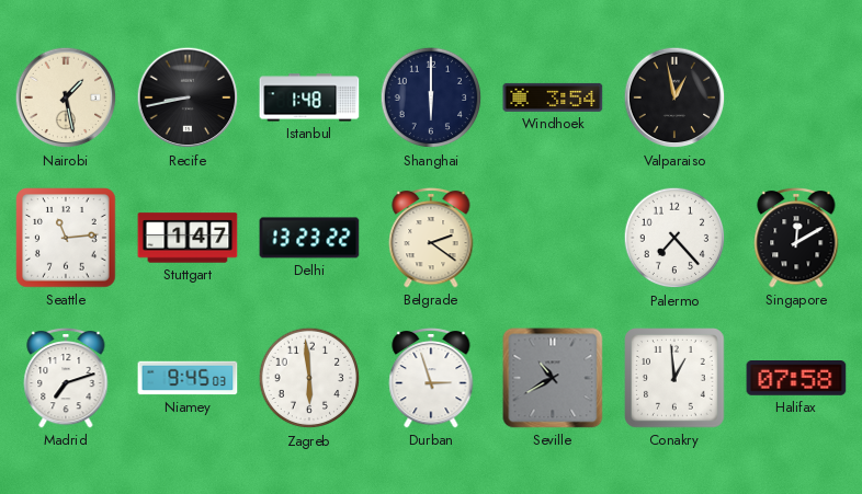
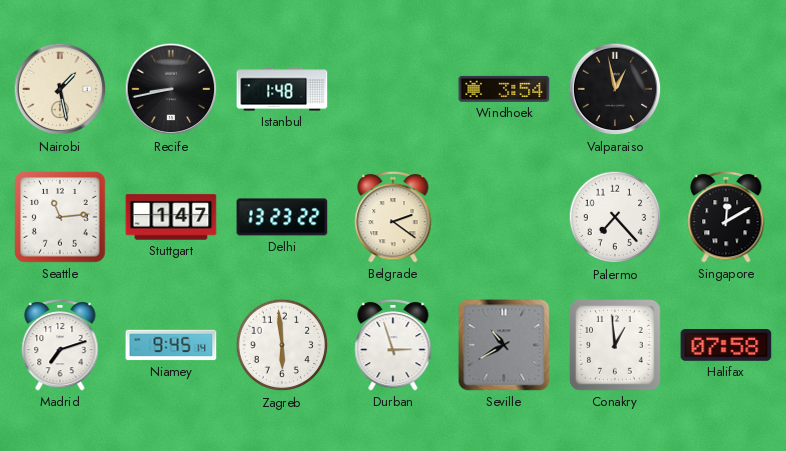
Shanghai: 6:00 -> none (431, 97)
Niamey: 9:45:03 -> 9:45:14 (171, 345)
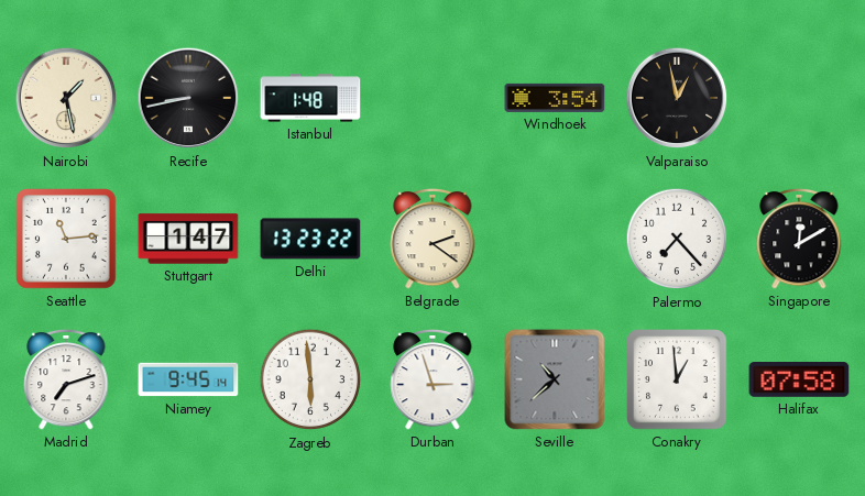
Seville: 10:40 -> 10:38 (555, 379)
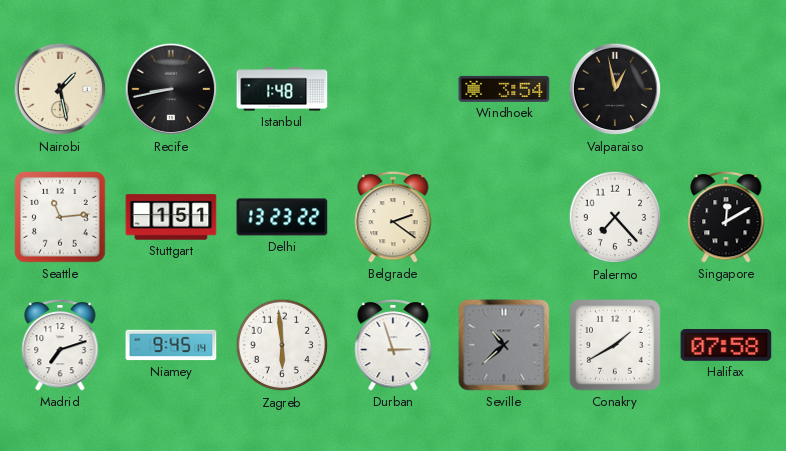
Stuttgart: 1:47 -> 1:51 (171, 217)
Conakry: 12:59 -> 1:40 (615, 345)
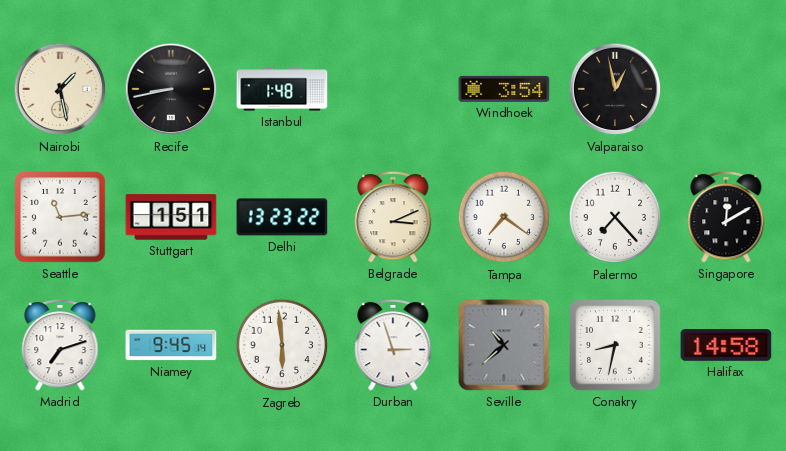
Belgrade: 2:21 -> 3:11 (393, 217)
Tampa: none -> 7:21 (504, 217)
Conakry: 1:40 -> 8:32 (615, 345)
Halifax: 07:58 -> 14:58 (726, 346)
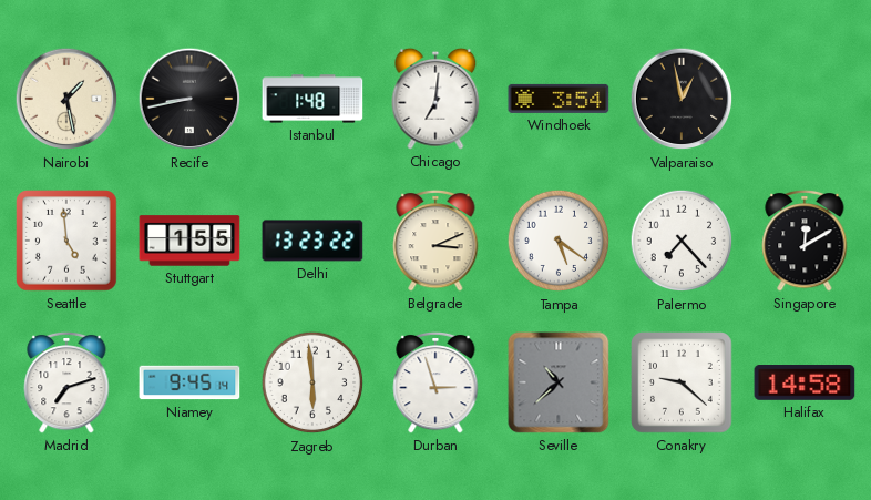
Chicago: none -> 7:01 (435, 99)
Seattle: 11:14 -> 4:59 (66, 241)
Stuttgart: 1:51 -> 1:55 (189, 241)
Tampa: 7:21 -> 5:21 (559, 241)
Conakry: 8:32 -> 9:22 (682, 382)
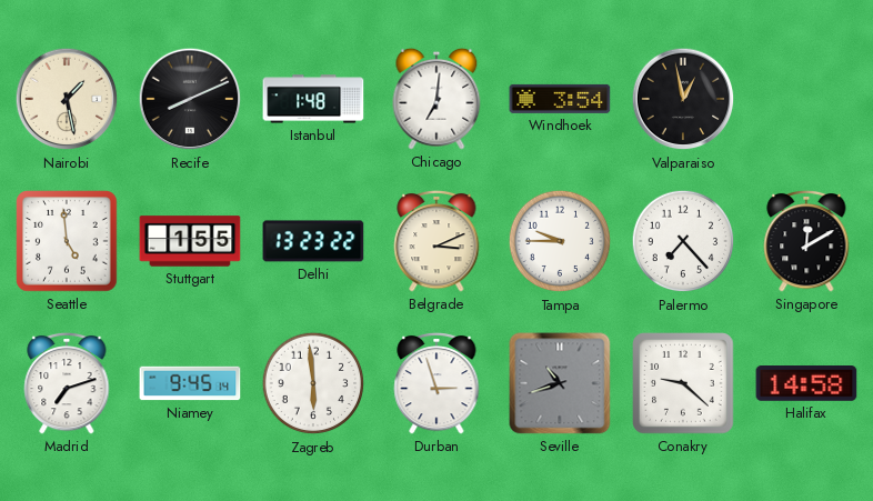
Recife: 8:43 -> 8:11 (190, 99)
Tampa: 5:21 -> 9:45 (560, 241)
Seville: 10:38 -> 10:42 (560, 383)
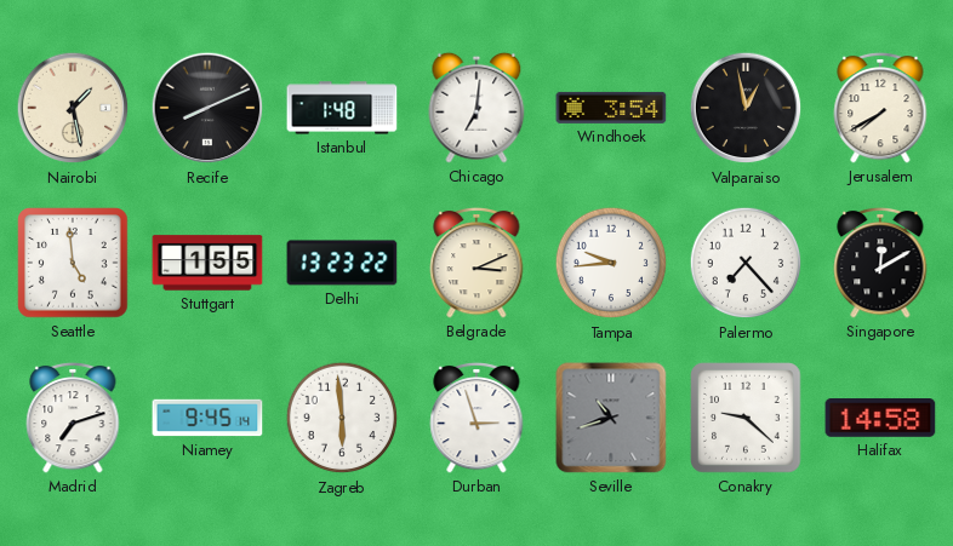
Jerusalem: none -> 7:40 (880, 108)
Tampa: 9:45 -> 9:44 (611, 263)
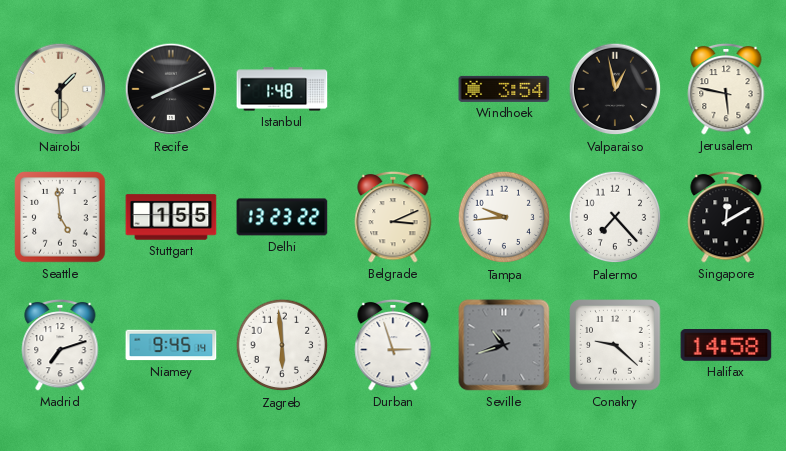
Nairobi: 1:28 -> 1:30 (60, 89)
Chicago: 7:01 -> none (476, 108)
Jerusalem: 7:40 -> 5:47 (726, 89)
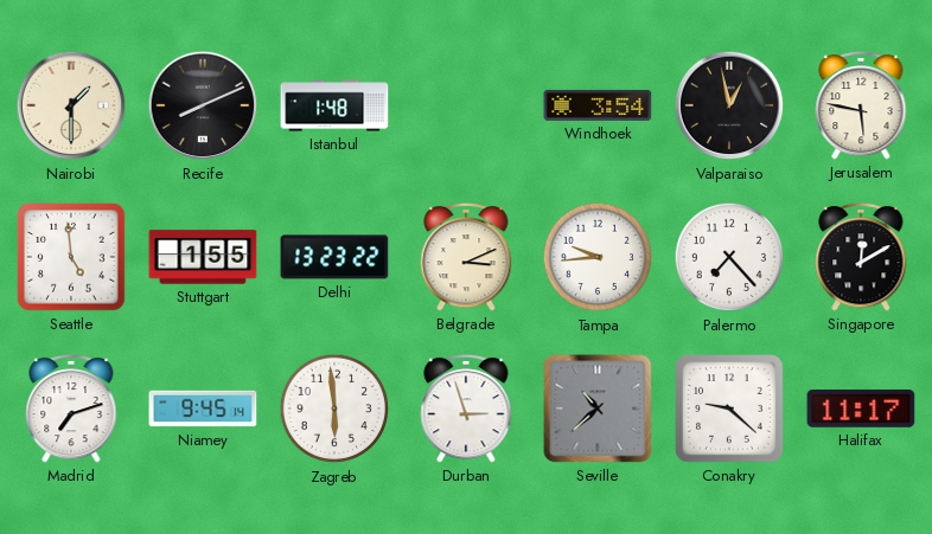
Seville: 10:42 -> 10:38 (598, 408)
Halifax: 14:58 -> 11:17 (861, 410)
